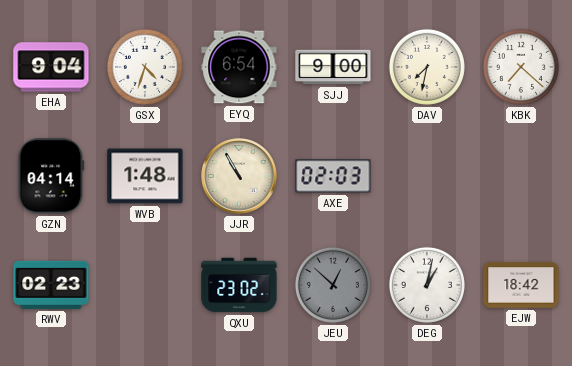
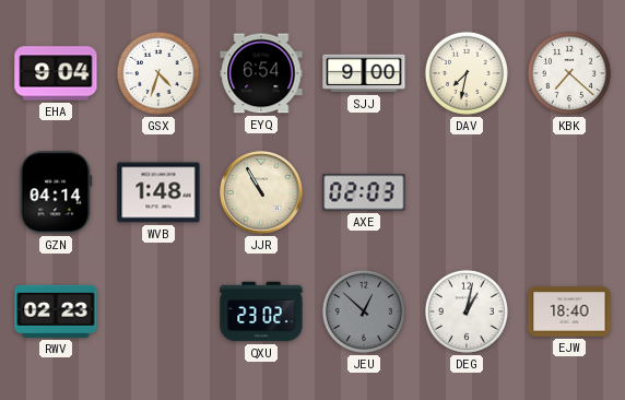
EJW: 18:42 -> 18:40 (569, 311)
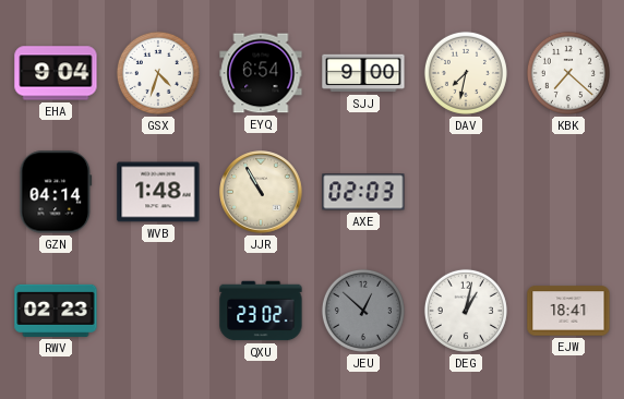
EJW: 18:40 -> 18:41 (568, 311)
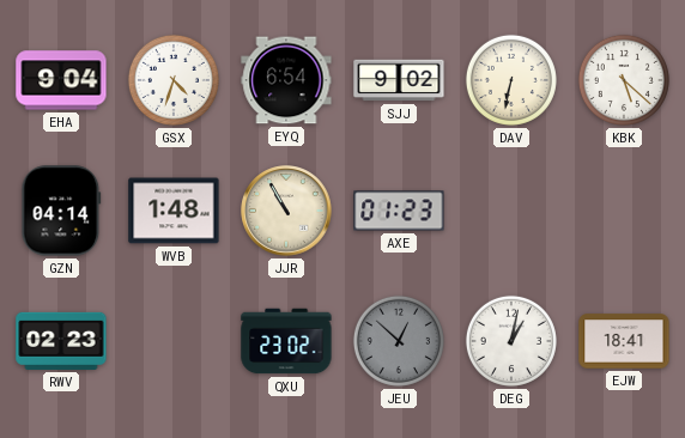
SJJ: 9:00 -> 9:02 (399, 80)
DAV: 7:32 -> 6:32 (511, 80)
KBK: 7:22 -> 5:22 (624, 80)
AXE: 02:03 -> 01:23 (399, 211)
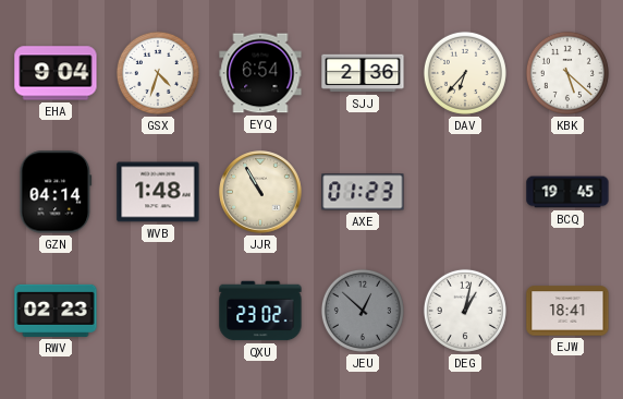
SJJ: 9:02 -> 2:36 (363, 73)
DAV: 6:32 -> 6:37 (465, 73)
BCQ: none -> 19:45 (567, 192)
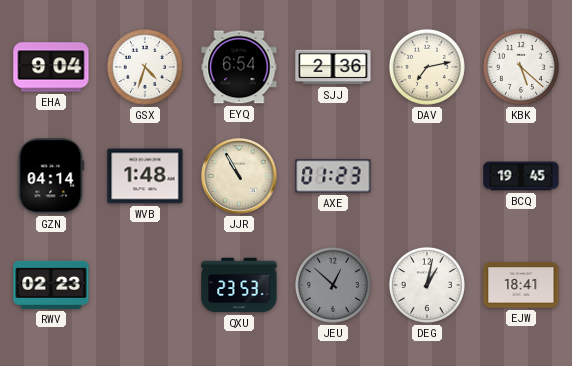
DAV: 6:37 -> 7:13 (427, 67)
QXU: 23:02 -> 23:53 (239, 285)
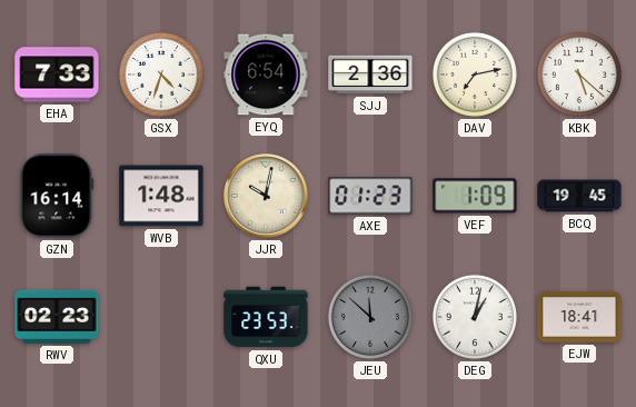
EHA: 9:04 -> 7:33 (57, 75)
GZN: 04:14 -> 16:14 (57, 196)
JJR: 10:55 -> 10:02 (266, 196)
VEF: none -> 1:09 (475, 196)
JEU: 12:52 -> 11:52 (370, 317)
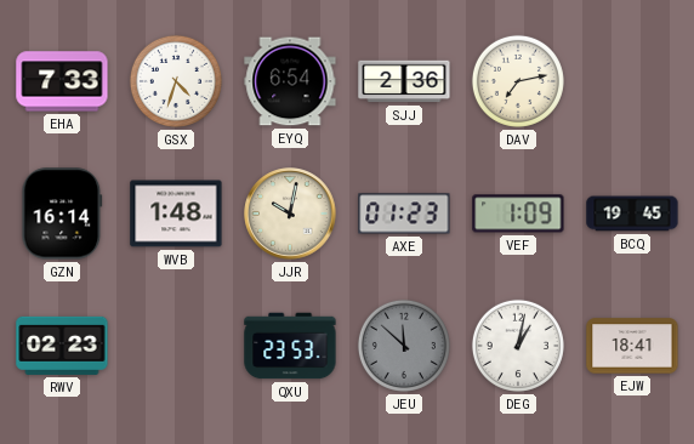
KBK: 5:22 -> none (579, 75)
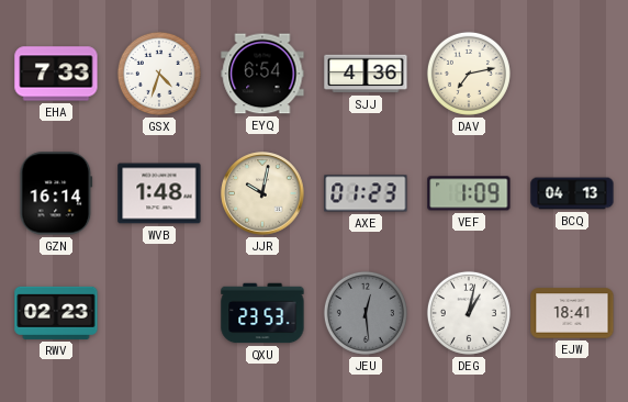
SJJ: 2:36 -> 4:36 (366, 74)
BCQ: 19:45 -> 04:13 (572, 193)
JEU: 11:52 -> 12:29 (366, 313)
